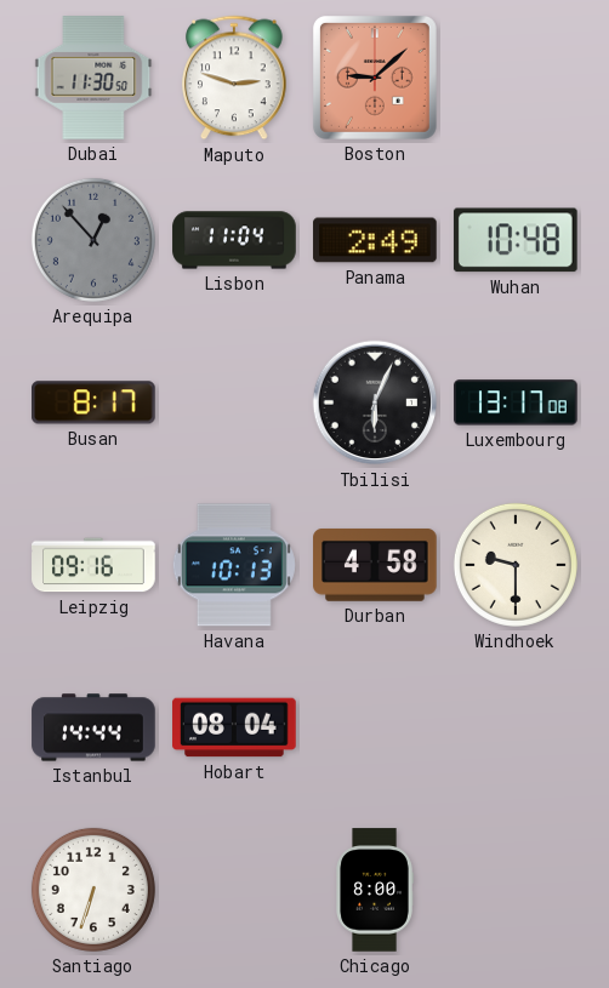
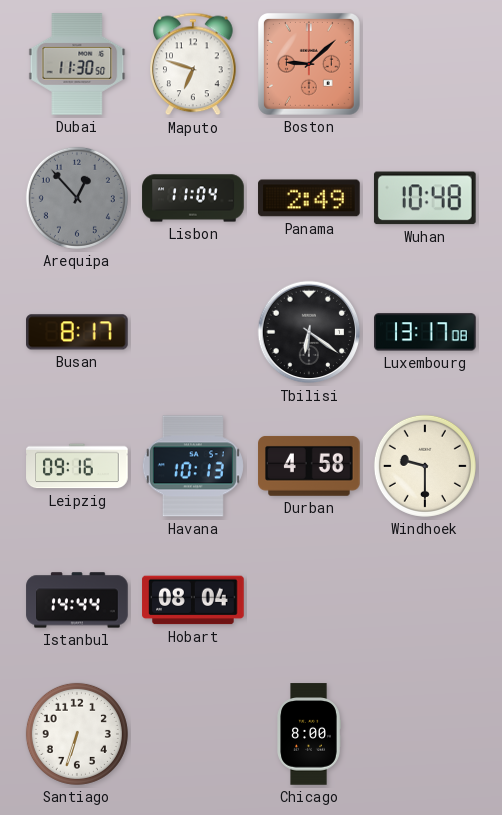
Maputo: 2:48 -> 6:48 (193, 64)
Tbilisi: 6:04 -> 6:21 (309, 332)
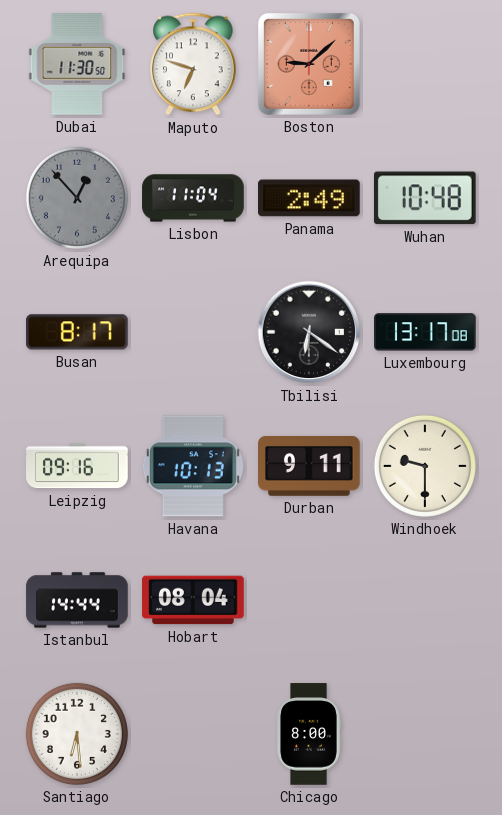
Durban: 4:58 -> 9:11 (309, 466)
Santiago: 6:33 -> 6:29 (77, 734)
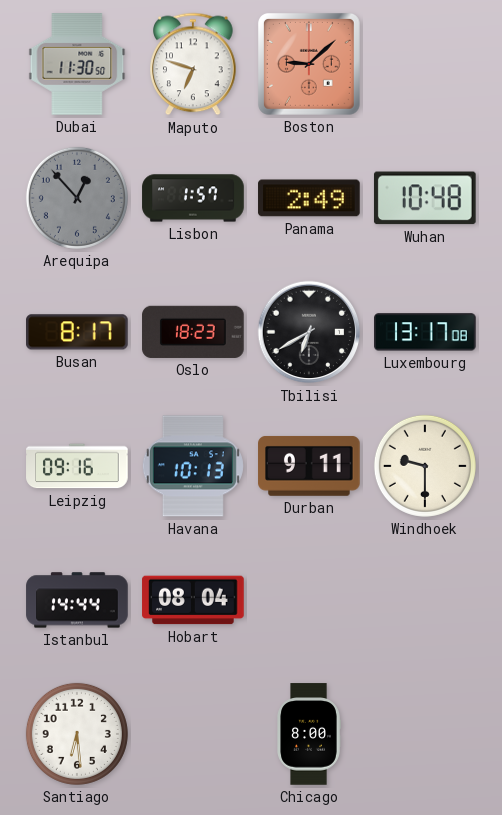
Lisbon: 11:04 -> 1:57 (193, 198)
Oslo: none -> 18:23 (193, 332)
Tbilisi: 6:21 -> 6:40 (309, 332)
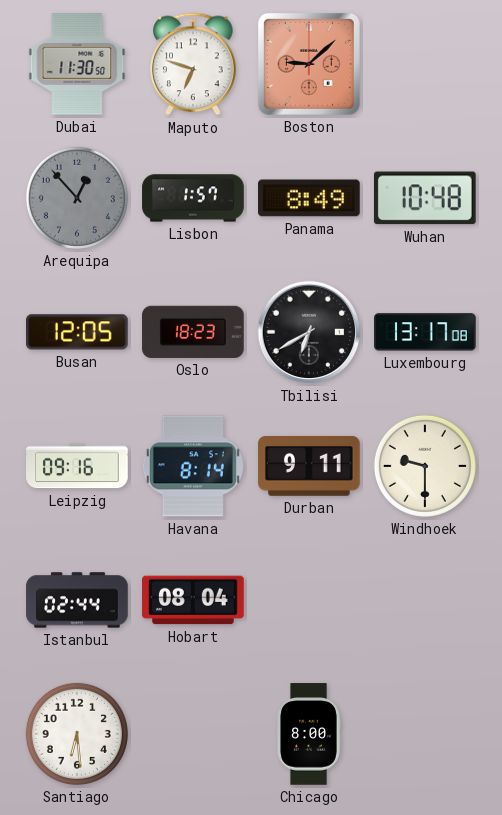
Panama: 2:49 -> 8:49 (309, 198)
Busan: 8:17 -> 12:05 (78, 332)
Havana: 10:13 -> 8:14 (193, 466)
Istanbul: 14:44 -> 02:44 (77, 600)
